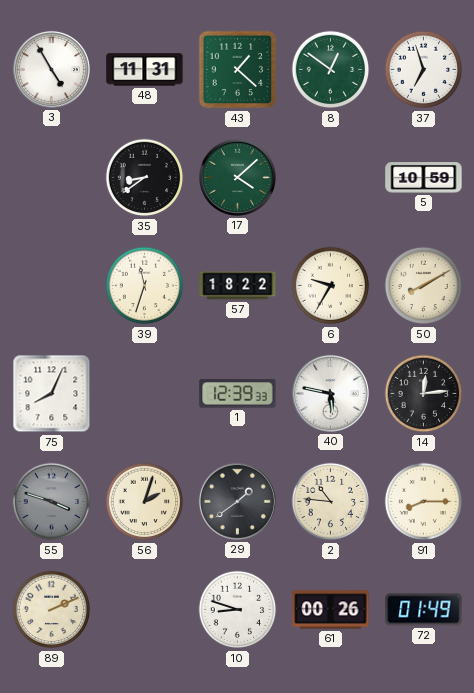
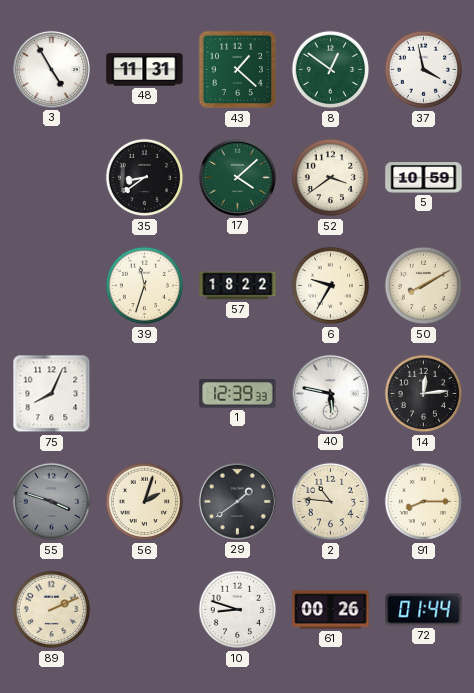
37: 6:57 -> 3:58 (424, 70)
52: none -> 3:39 (331, 178)
72: 01:49 -> 01:44 (424, 610)
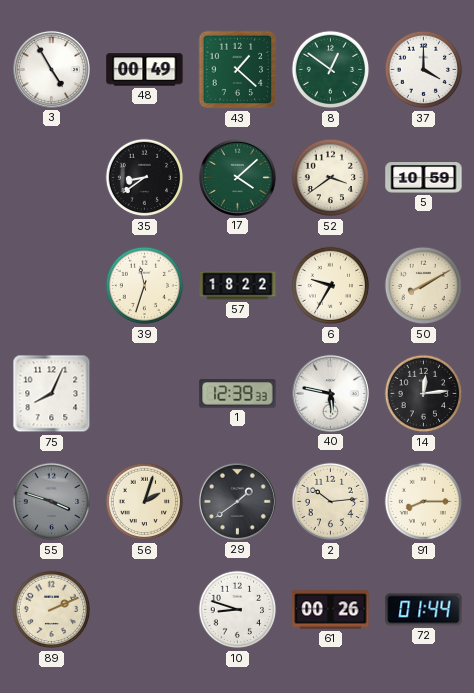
48: 11:31 -> 00:49 (145, 70)
37: 3:58 -> 4:00 (424, 70)
2: 10:46 -> 10:14 (331, 502)
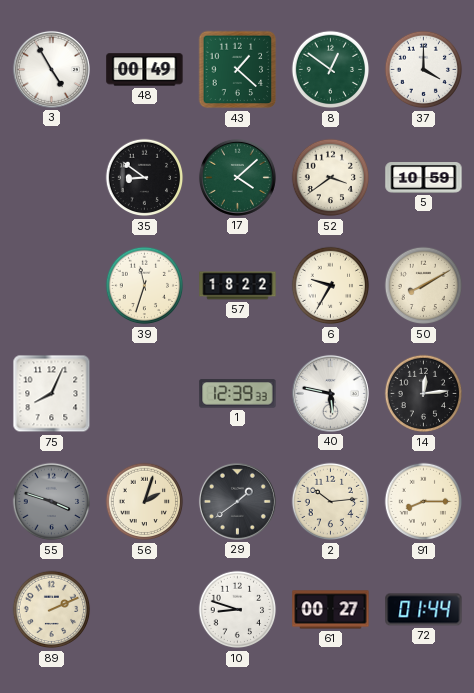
35: 8:39 -> 8:51 (145, 178)
61: 00:26 -> 00:27 (331, 610)
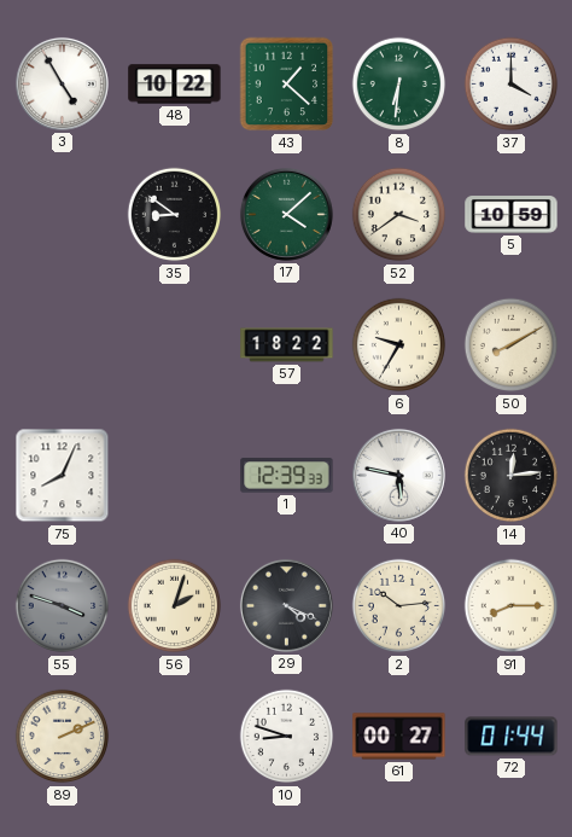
48: 00:49 -> 10:22 (175, 85)
8: 12:51 -> 6:31 (399, 85)
39: 11:33 -> none (145, 286)
29: 1:39 -> 4:19 (286, 605)
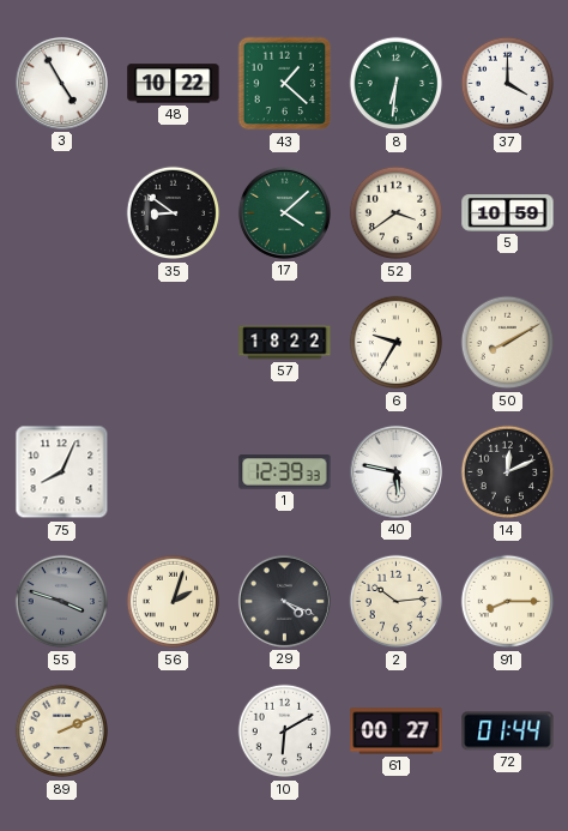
14: 12:14 -> 12:11 (508, 472)
10: 8:48 -> 6:10 (285, 731)
